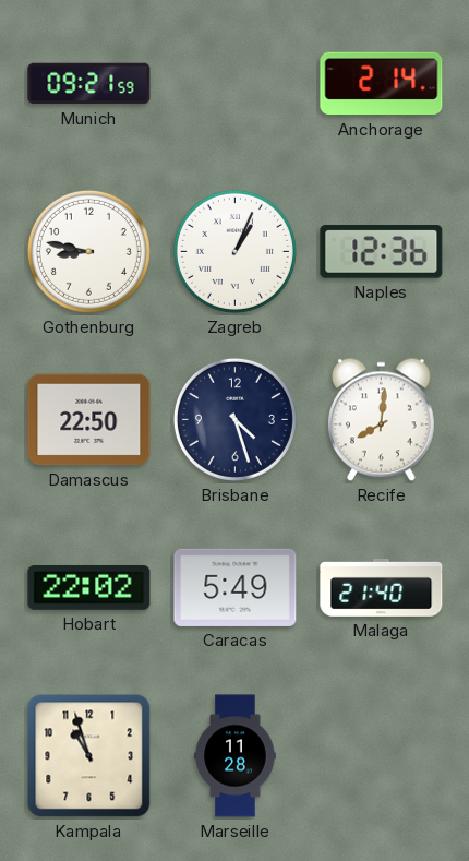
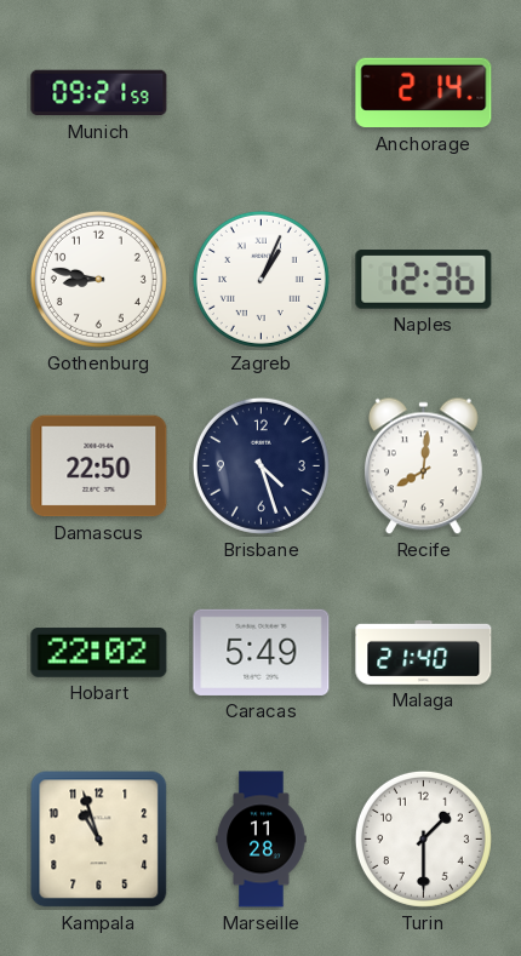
Turin: none -> 1:30 (423, 838)
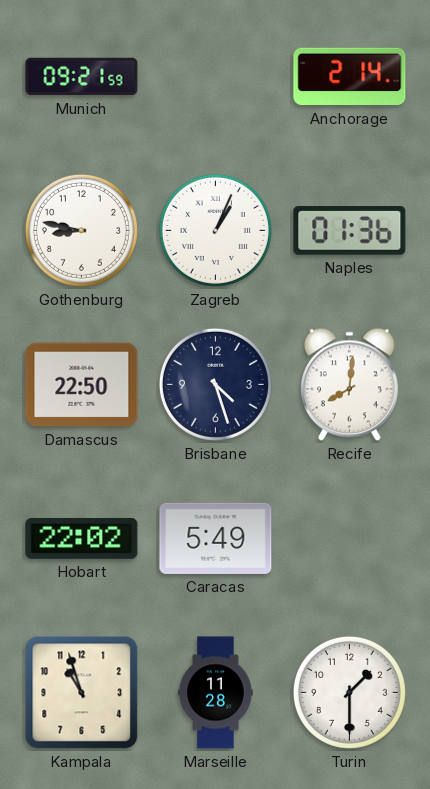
Naples: 12:36 -> 01:36 (350, 231)
Malaga: 21:40 -> none (424, 652)
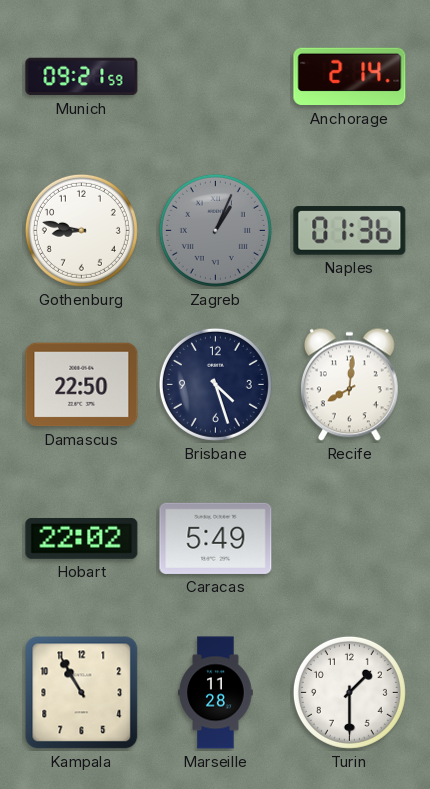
Zagreb dial: white -> grey (215, 230)
Kampala: 10:57 -> 10:55 (82, 693)
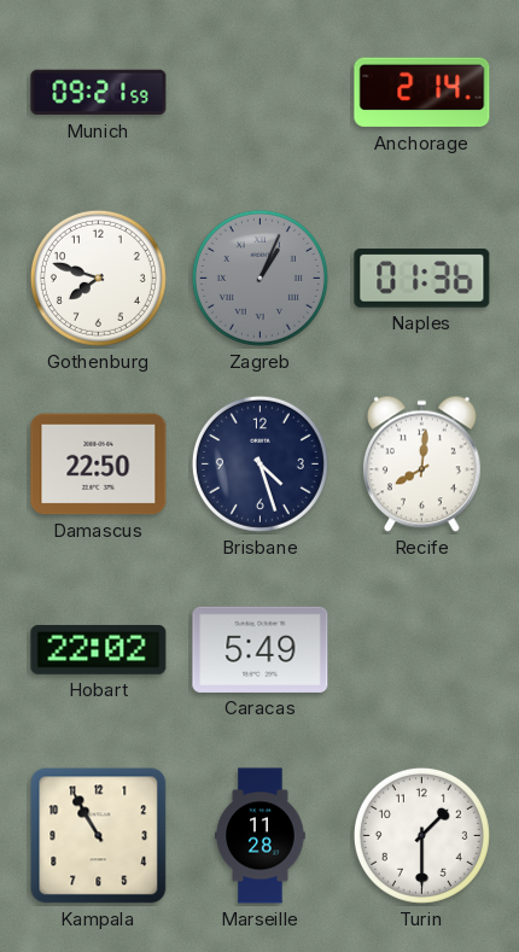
Gothenburg: 8:47 -> 7:48 (98, 278)
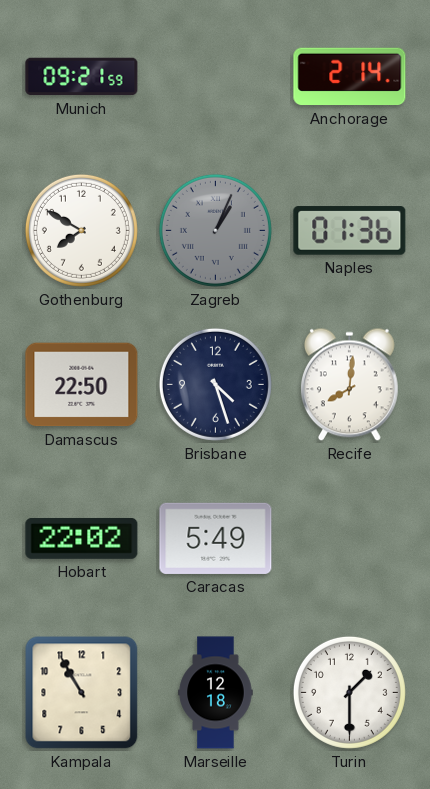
Gothenburg: 7:48 -> 7:50 (81, 230)
Marseille: 11:28 -> 12:18 (216, 693)
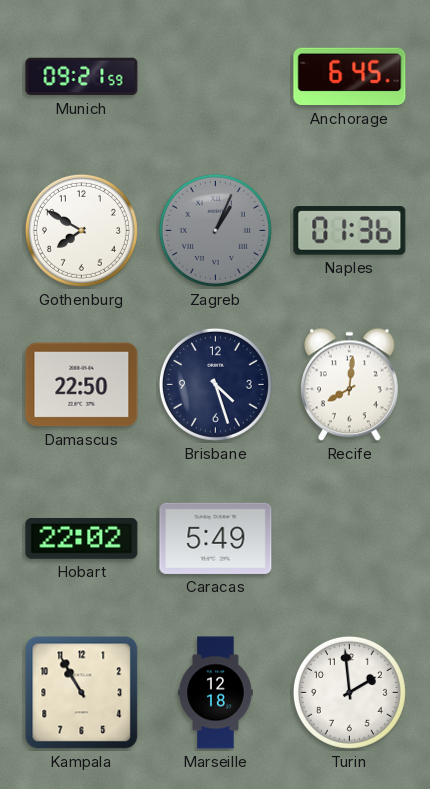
Anchorage: 2:14 -> 6:45 (350, 77)
Turin: 1:30 -> 1:59 (349, 692)
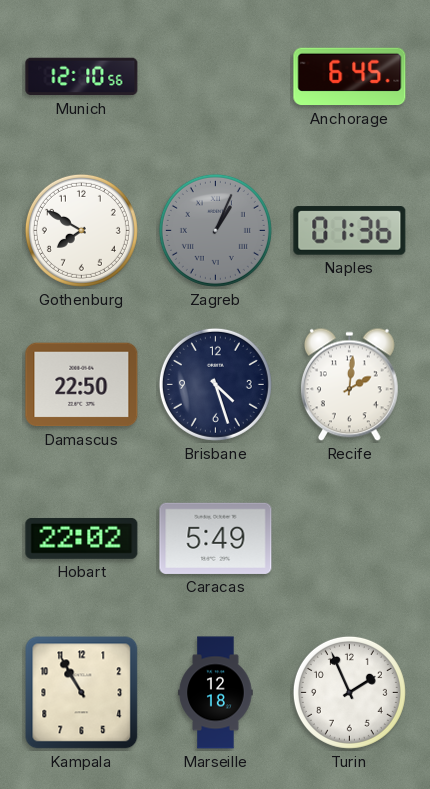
Munich: 09:21 -> 12:10 (82, 77)
Recife: 8:01 -> 2:01 (349, 385)
Turin: 1:59 -> 1:56 (349, 692)
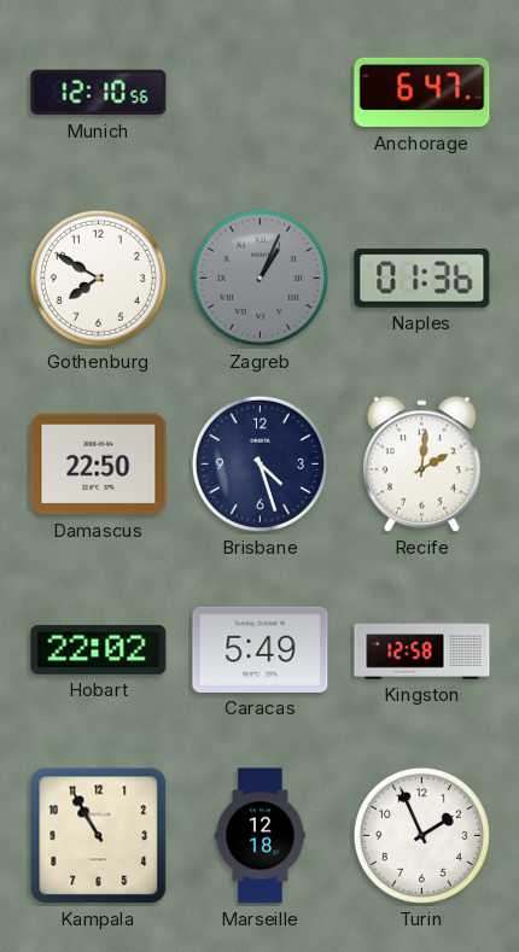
Anchorage: 6:45 -> 6:47 (422, 93)
Kingston: none -> 12:58 (422, 650)
